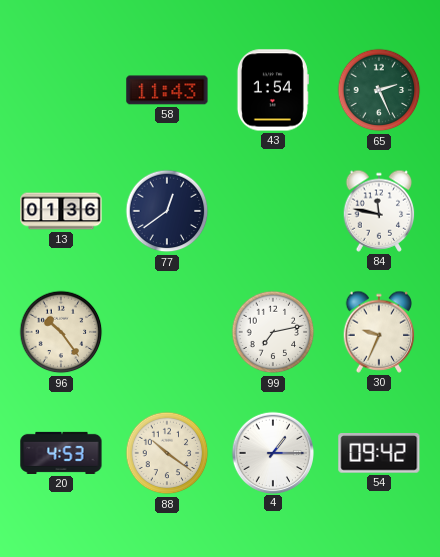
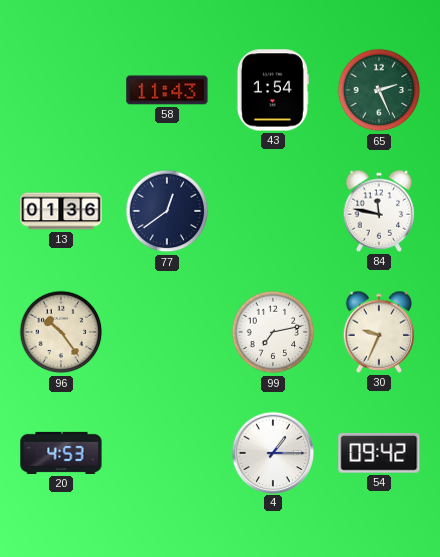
88: 10:21 -> none (167, 453)
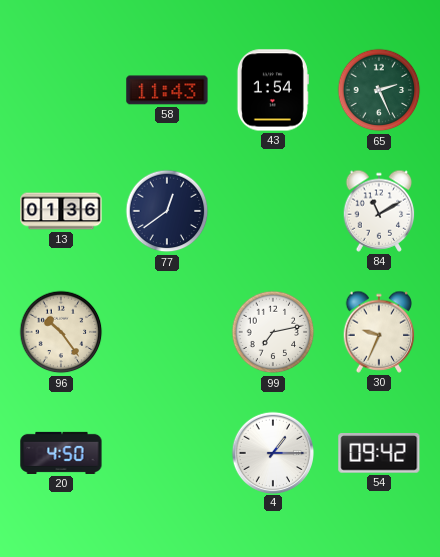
84: 11:47 -> 11:10 (379, 211)
20: 4:53 -> 4:50 (61, 453)
